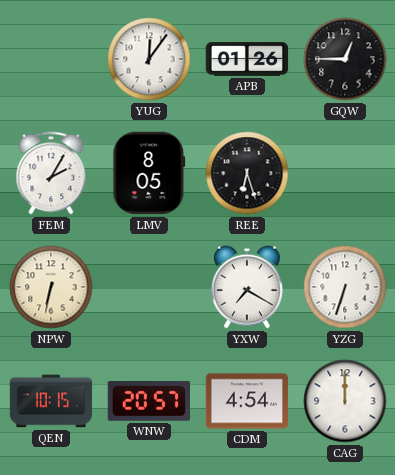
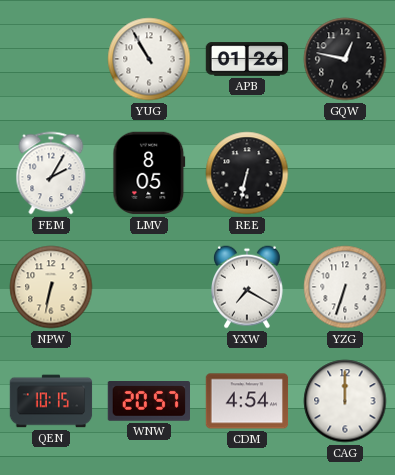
YUG: 12:06 -> 10:55 (149, 59)
GQW: 12:45 -> 12:47 (345, 59)
REE: 6:27 -> 6:32 (247, 173)
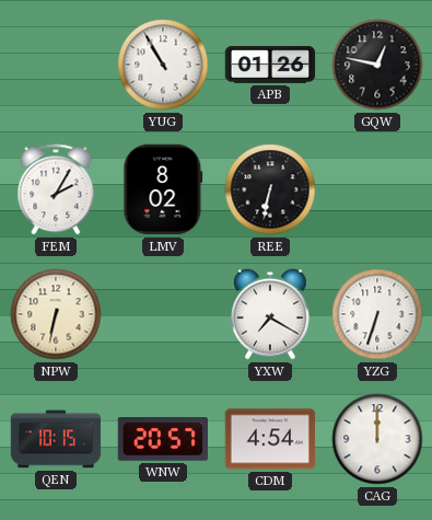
LMV: 8:05 -> 8:02 (163, 189)
